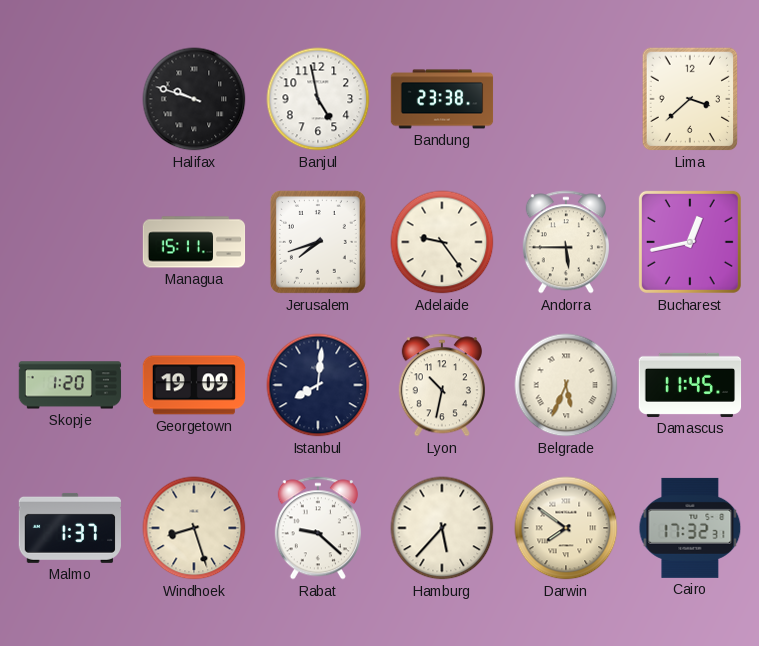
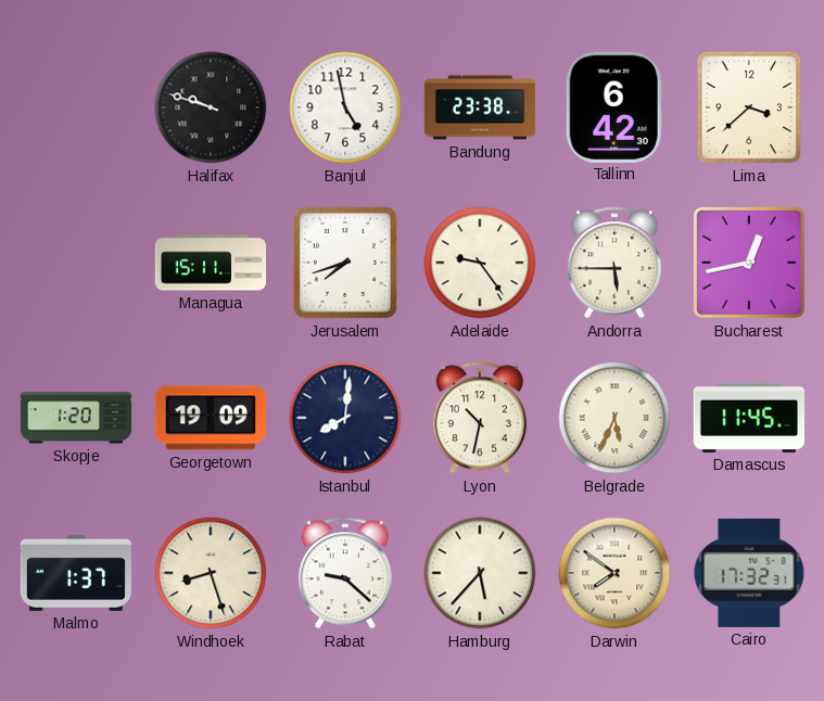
Tallinn: none -> 6:42 (614, 106)
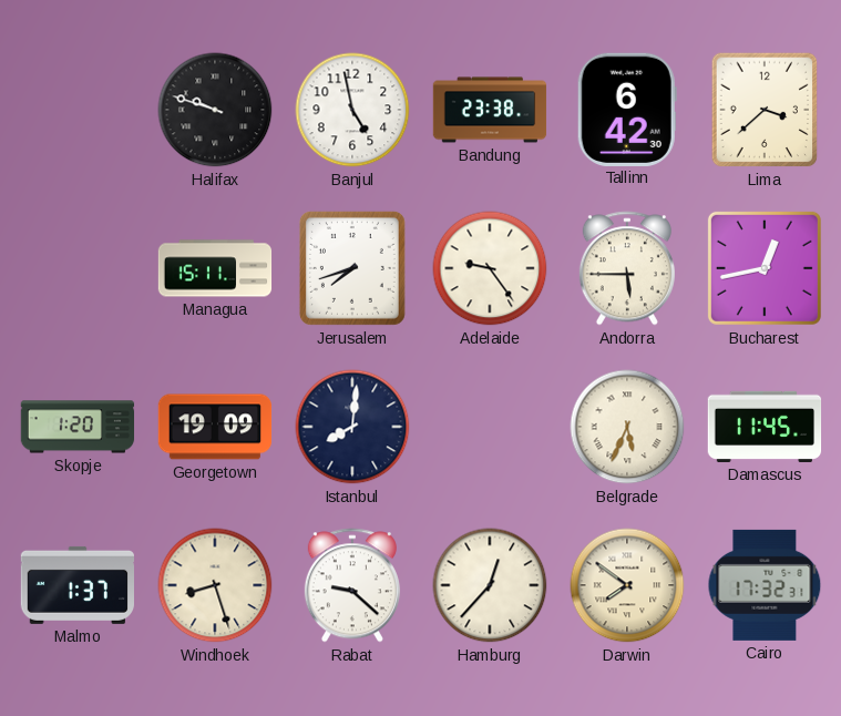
Lyon: 10:32 -> none (480, 418)
Hamburg: 5:37 -> 12:37 (490, 585)
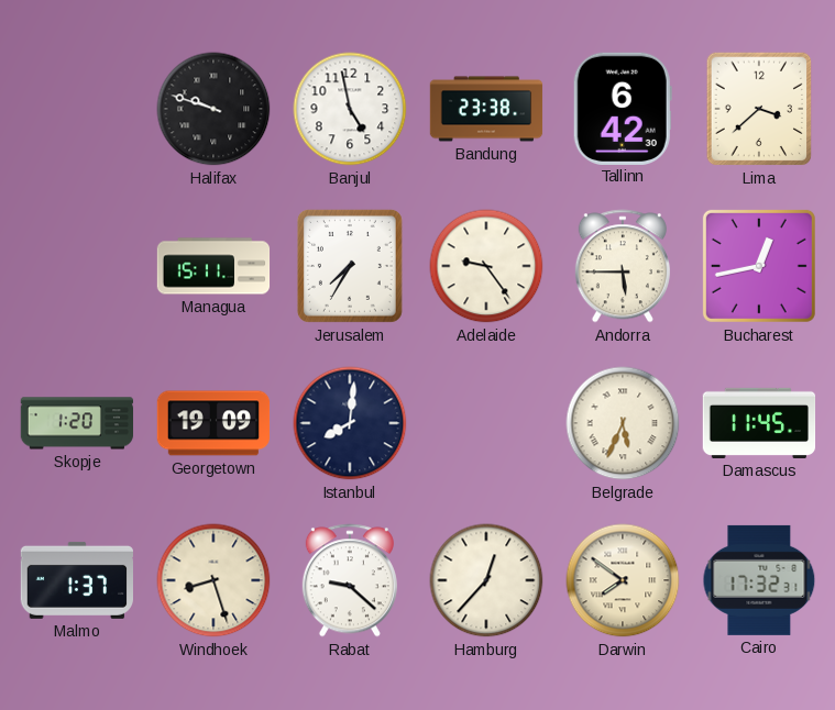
Jerusalem: 7:42 -> 7:35 (350, 266)
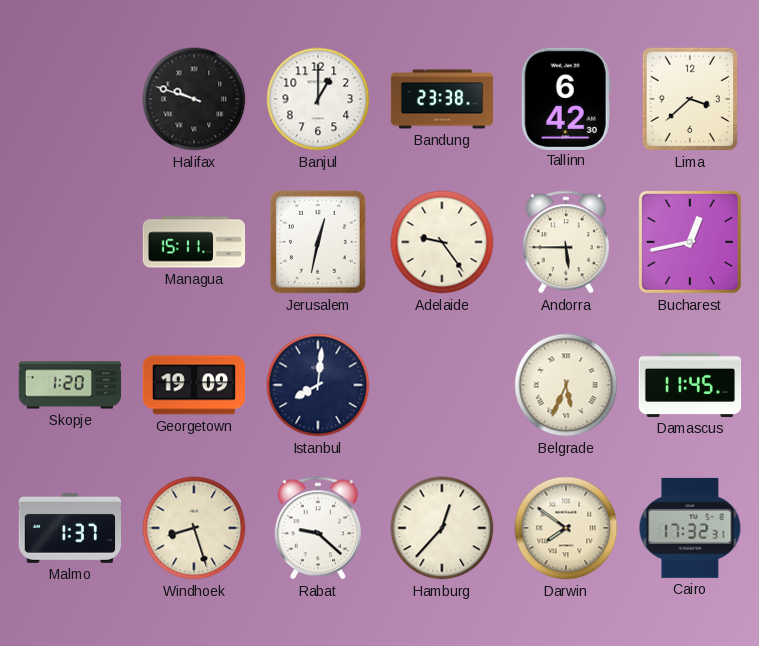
Banjul: 4:58 -> 1:00 (318, 99)
Jerusalem: 7:35 -> 12:32 (318, 242)
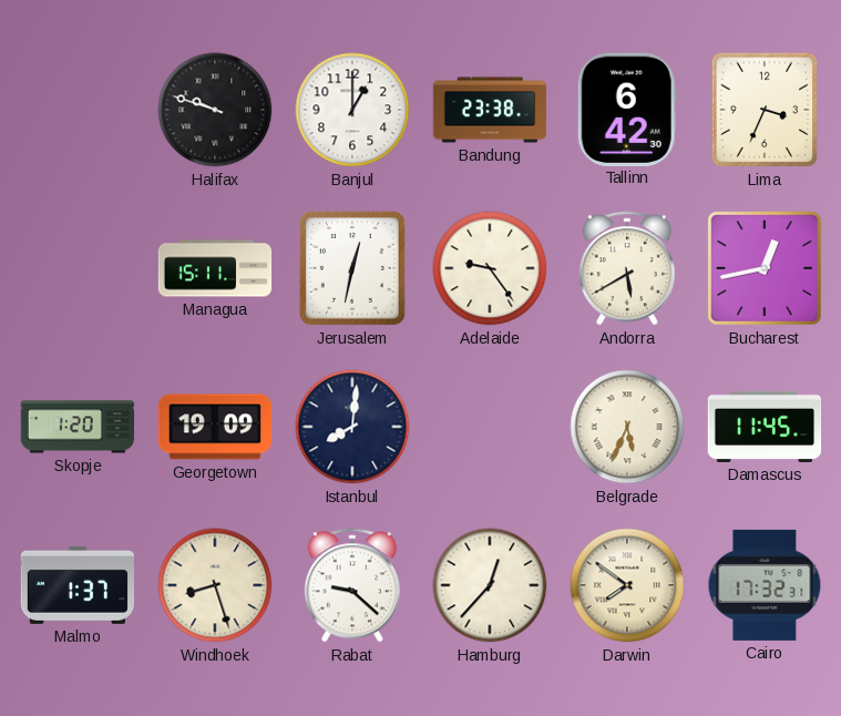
Lima: 3:38 -> 3:34 (765, 110)
Andorra: 5:45 -> 5:40 (627, 268)
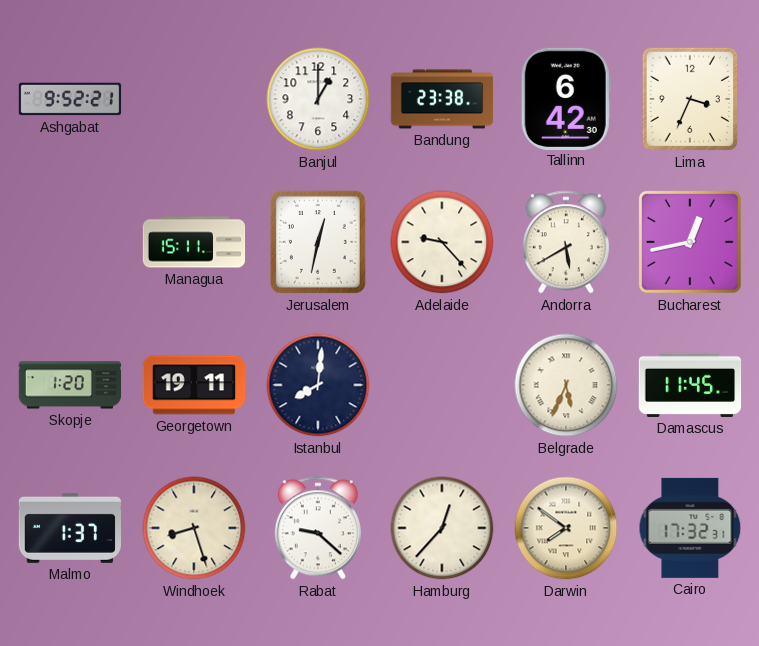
Ashgabat: none -> 9:52 (70, 99)
Halifax: 9:48 -> none (215, 110)
Adelaide: 9:24 -> 9:23 (442, 242)
Georgetown: 19:09 -> 19:11 (194, 385)
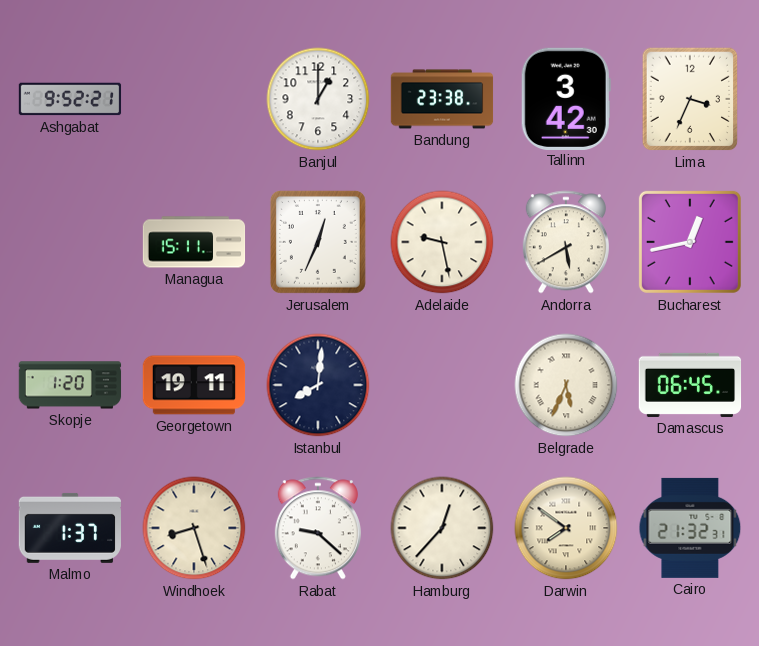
Tallinn: 6:42 -> 3:42 (566, 98)
Jerusalem: 12:32 -> 12:34 (318, 242)
Adelaide: 9:23 -> 9:28 (442, 242)
Damascus: 11:45 -> 06:45 (690, 385)
Cairo: 17:32 -> 21:32 (690, 528)
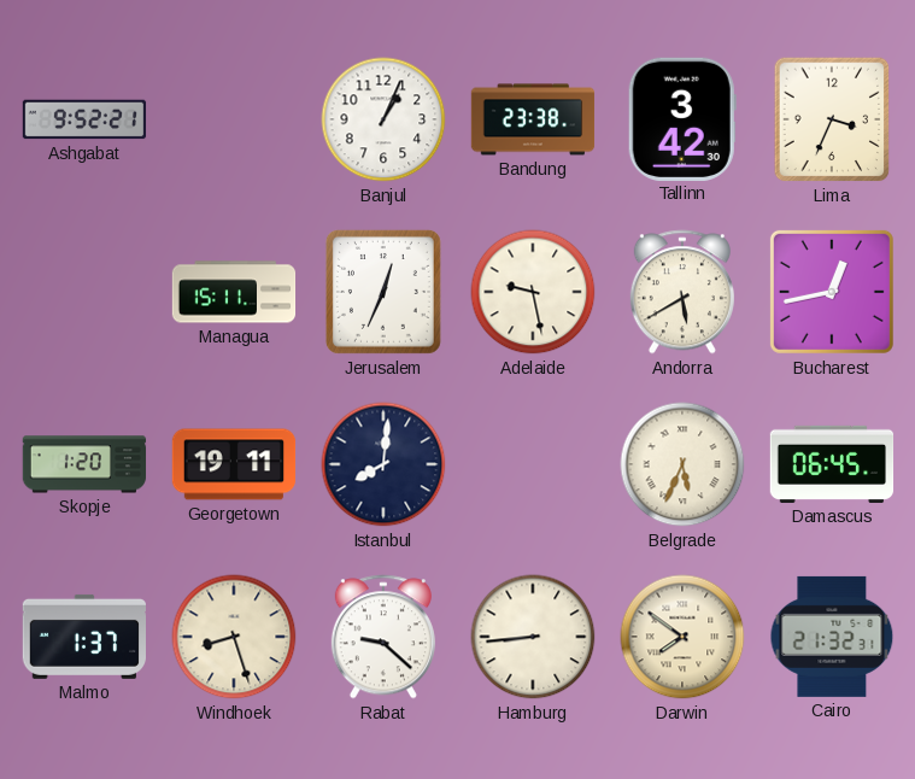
Banjul: 1:00 -> 1:04 (383, 119)
Hamburg: 12:37 -> 8:44 (533, 637)
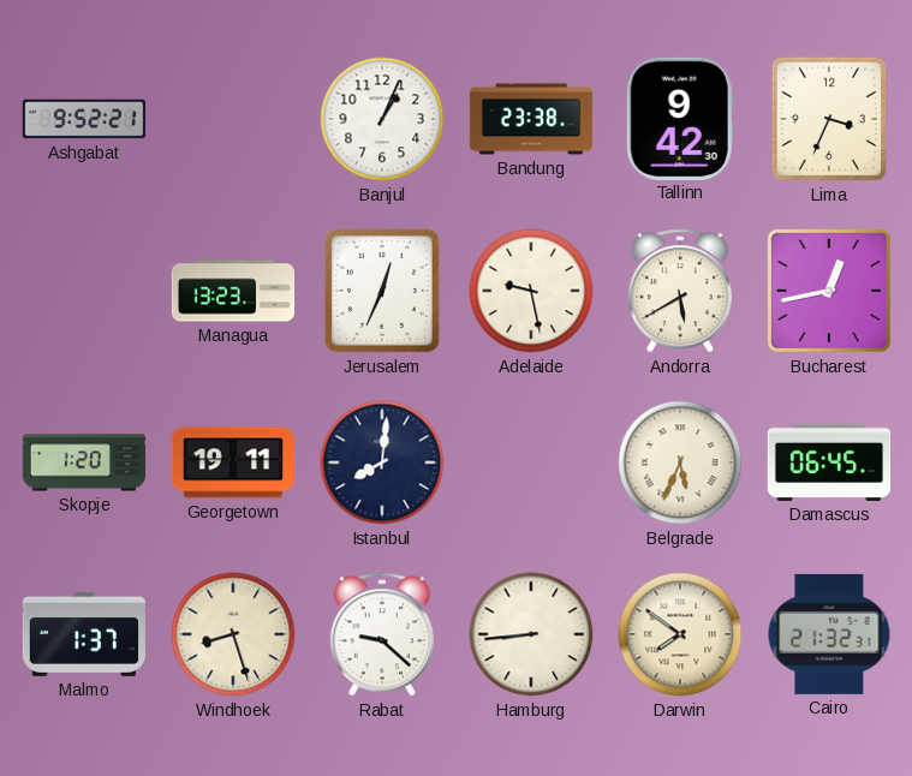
Tallinn: 3:42 -> 9:42 (680, 118)
Managua: 15:11 -> 13:23 (233, 291)
